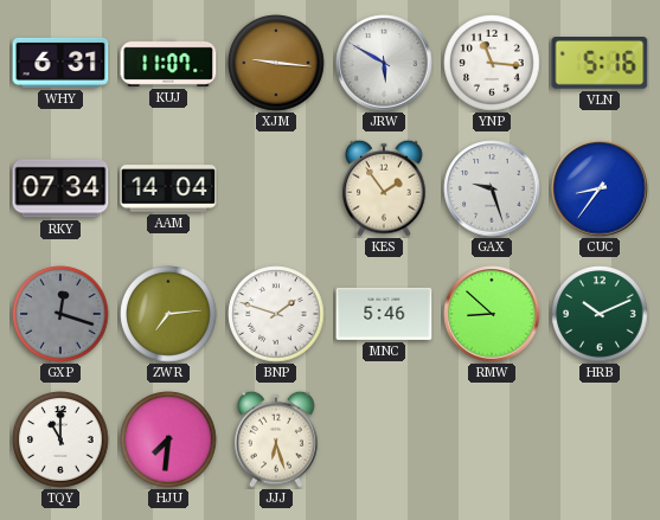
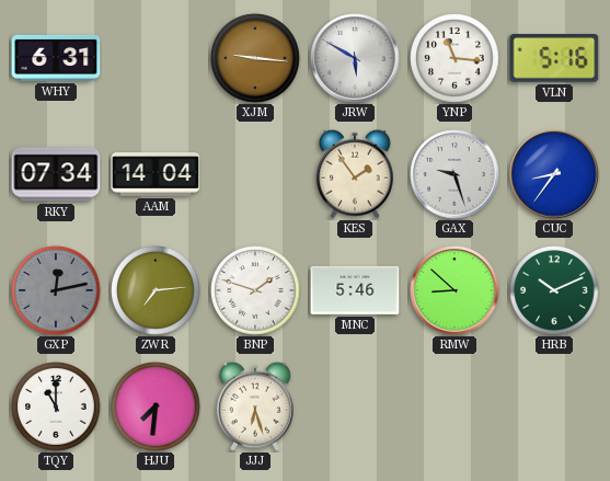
KUJ: 11:07 -> none (168, 63)
GXP: 12:18 -> 12:13 (56, 290)
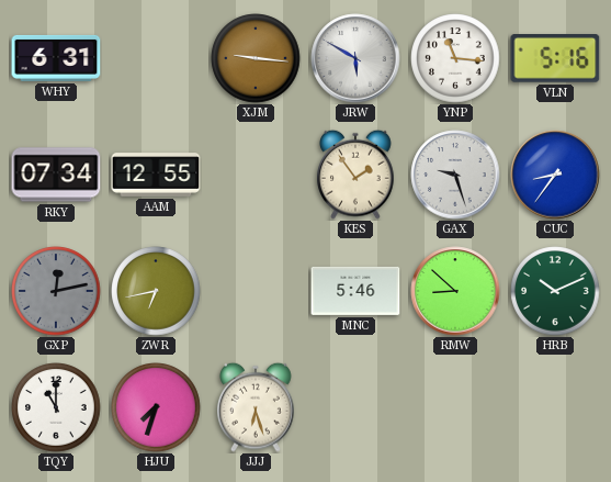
AAM: 14:04 -> 12:55 (156, 175)
ZWR: 7:14 -> 6:43 (156, 291)
BNP: 1:48 -> none (255, 290)
HJU: 7:31 -> 7:33 (156, 407)
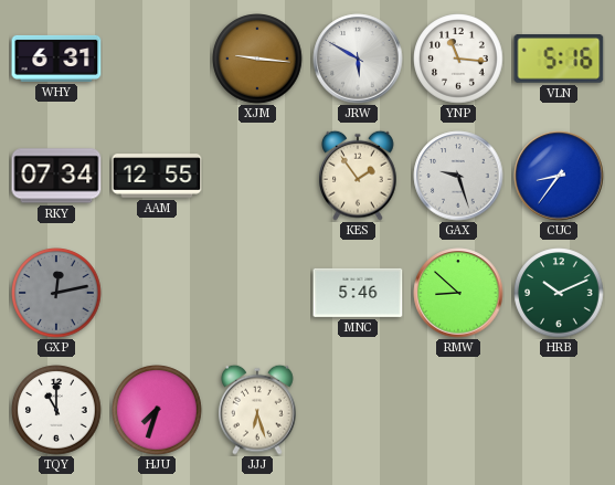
ZWR: 6:43 -> none (156, 291)
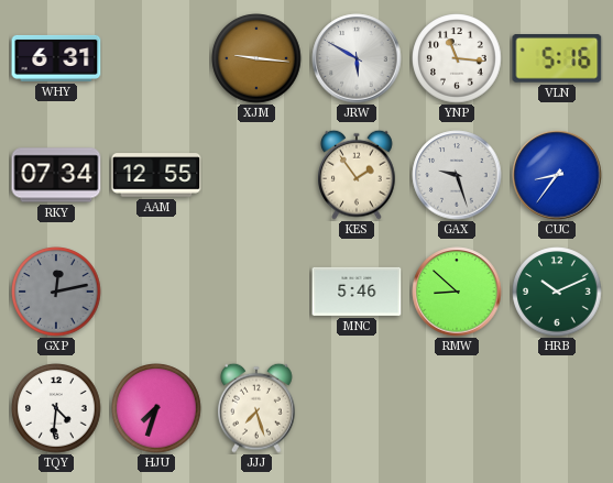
TQY: 11:00 -> 4:31 (56, 408)
JJJ: 6:27 -> 7:27 (258, 408)
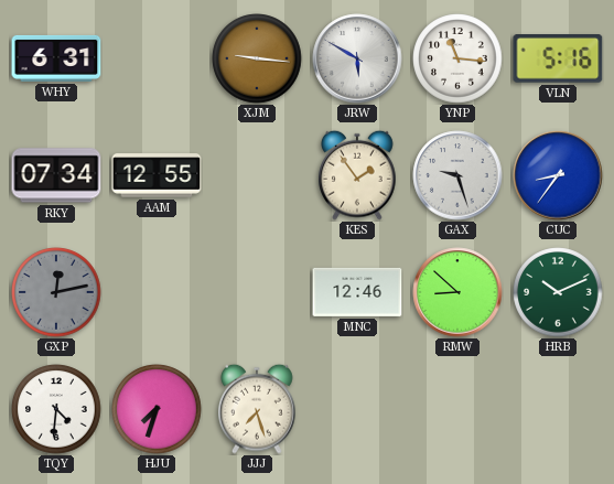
MNC: 5:46 -> 12:46 (357, 292)
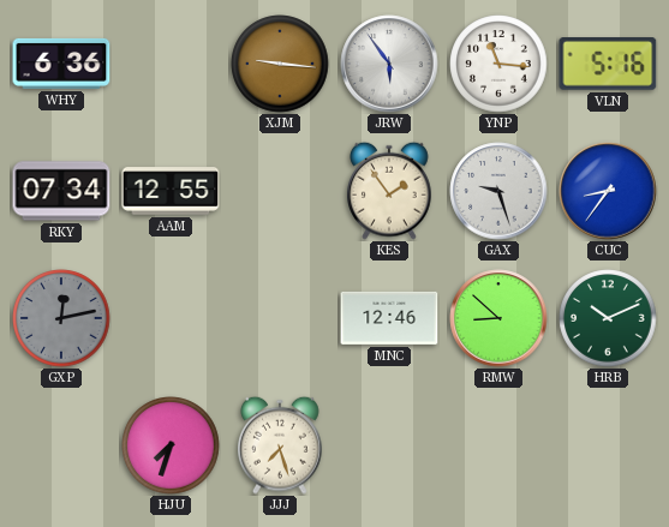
WHY: 6:31 -> 6:36 (61, 64)
JRW: 5:50 -> 5:54 (389, 64)
TQY: 4:31 -> none (56, 409)
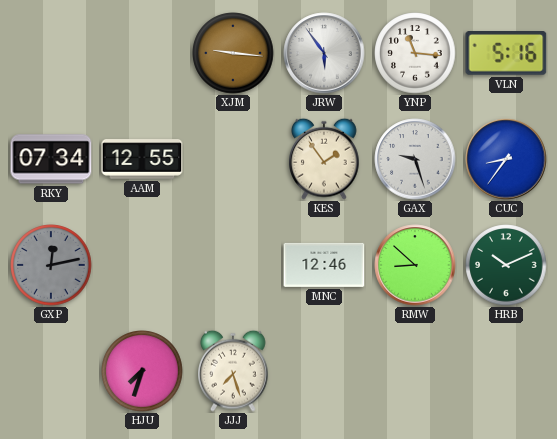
WHY: 6:36 -> none (61, 64)
